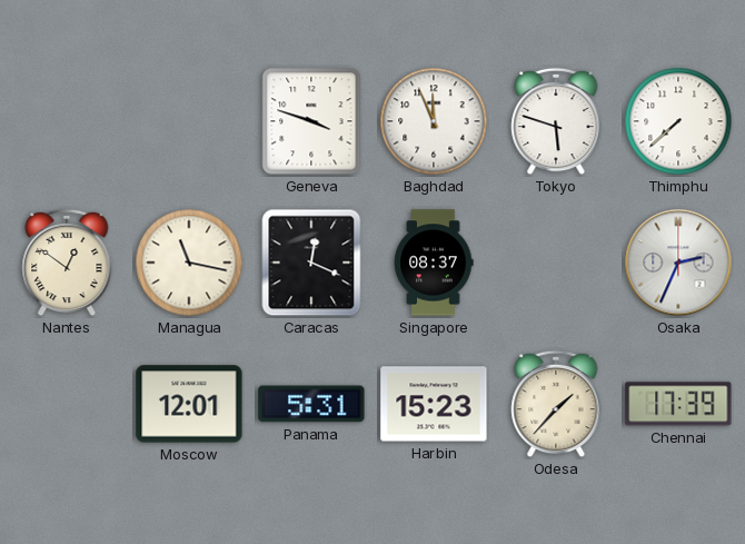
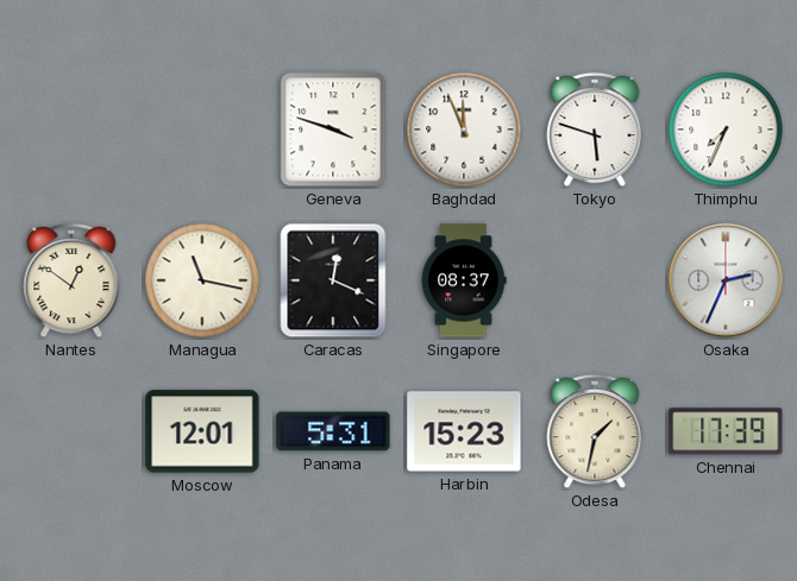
Thimphu: 7:38 -> 7:34 (726, 130)
Odesa: 1:37 -> 1:32 (595, 431)
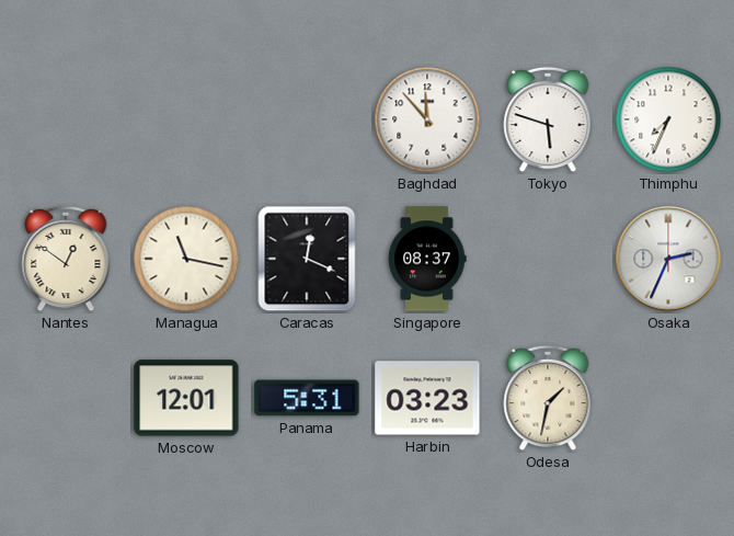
Geneva: 3:48 -> none (333, 130)
Baghdad: 11:56 -> 11:53 (427, 119)
Harbin: 15:23 -> 03:23 (427, 398)
Chennai: 17:39 -> none (726, 431)
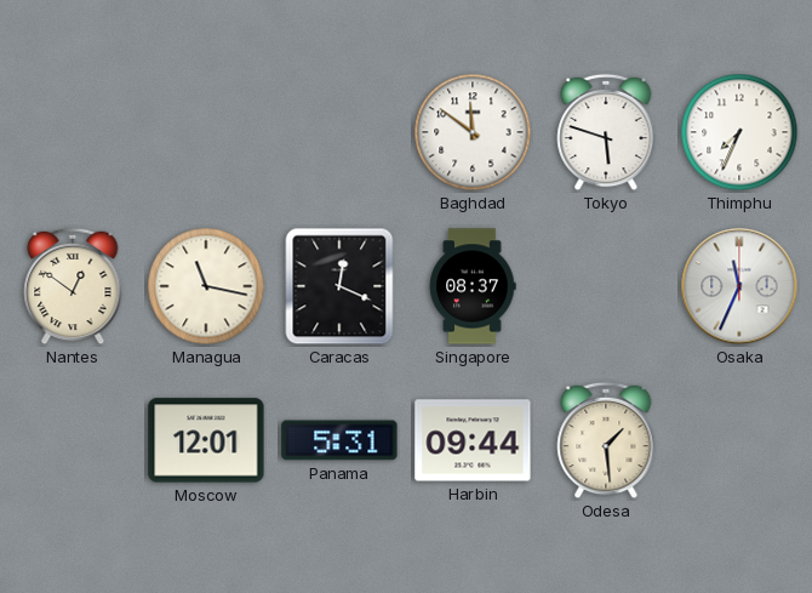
Baghdad: 11:53 -> 11:51 (473, 132)
Osaka: 2:34 -> 11:34 (739, 286)
Harbin: 03:23 -> 09:44 (473, 440)
Odesa: 1:32 -> 1:29 (606, 440)
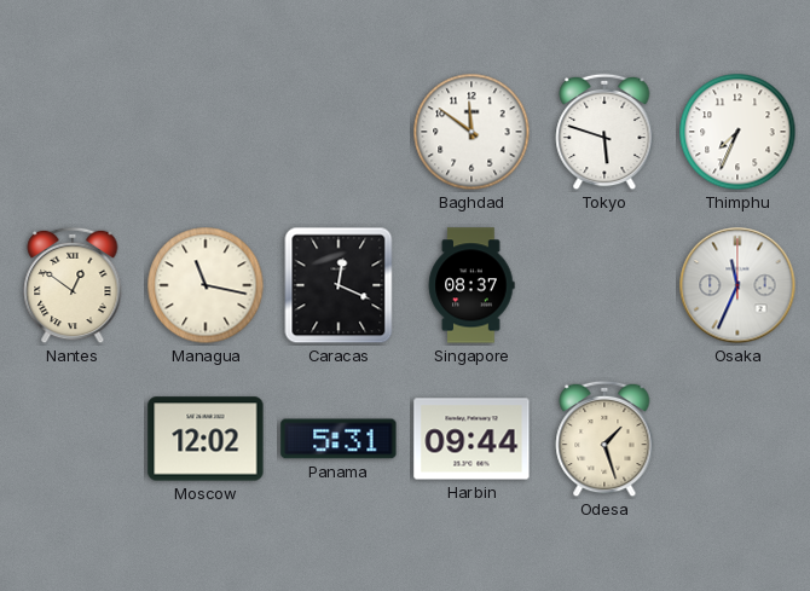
Moscow: 12:01 -> 12:02 (206, 439)
Odesa: 1:29 -> 1:27 (604, 439)
